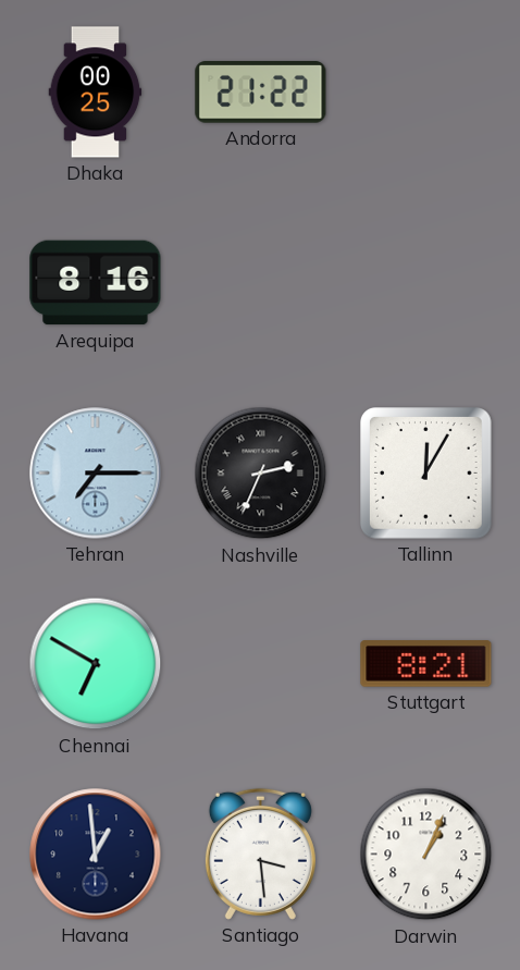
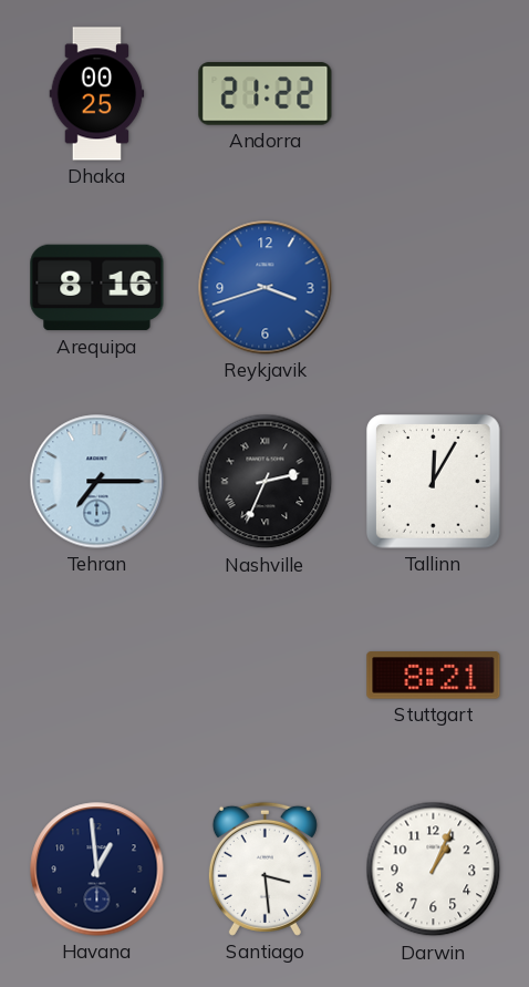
Reykjavik: none -> 3:42 (266, 288)
Chennai: 6:50 -> none (96, 664)
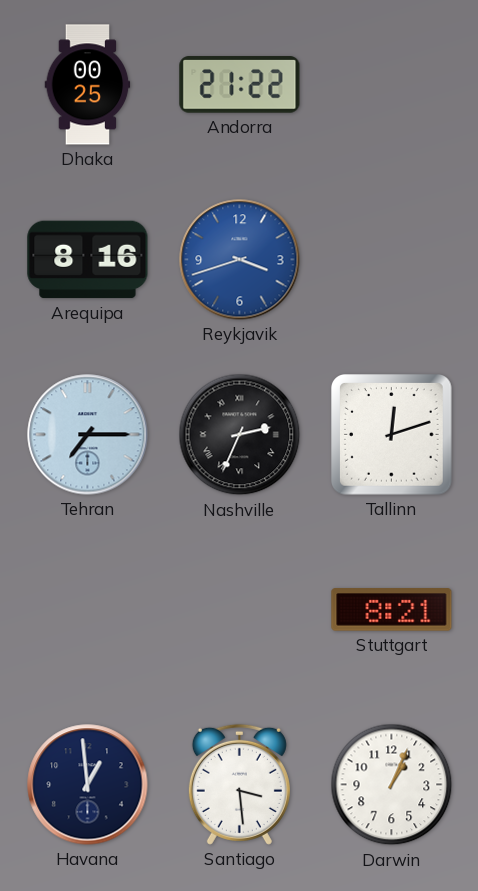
Tallinn: 12:05 -> 12:12 (392, 435)
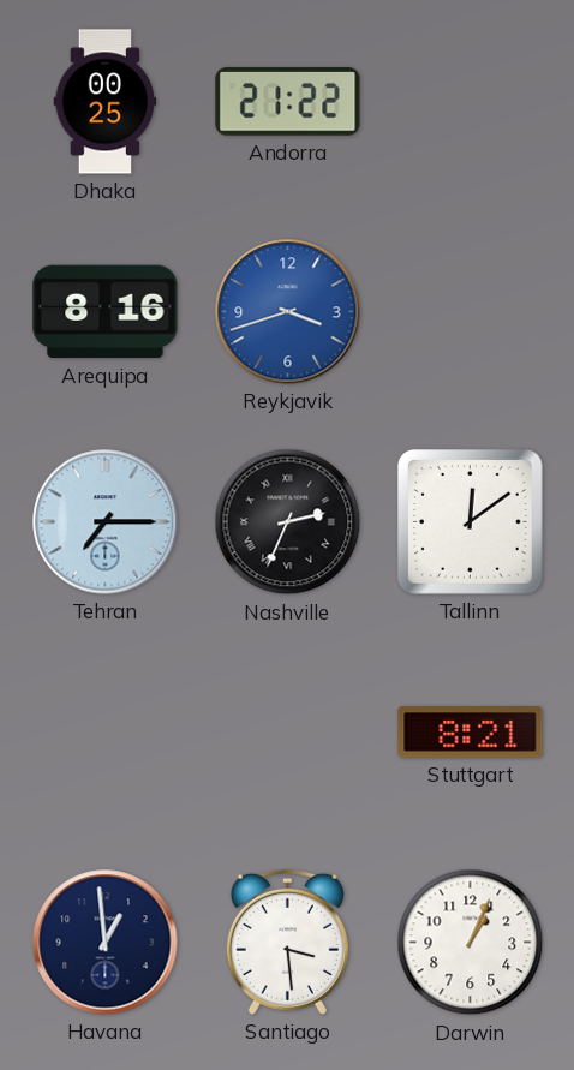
Tallinn: 12:12 -> 12:09 (471, 522)
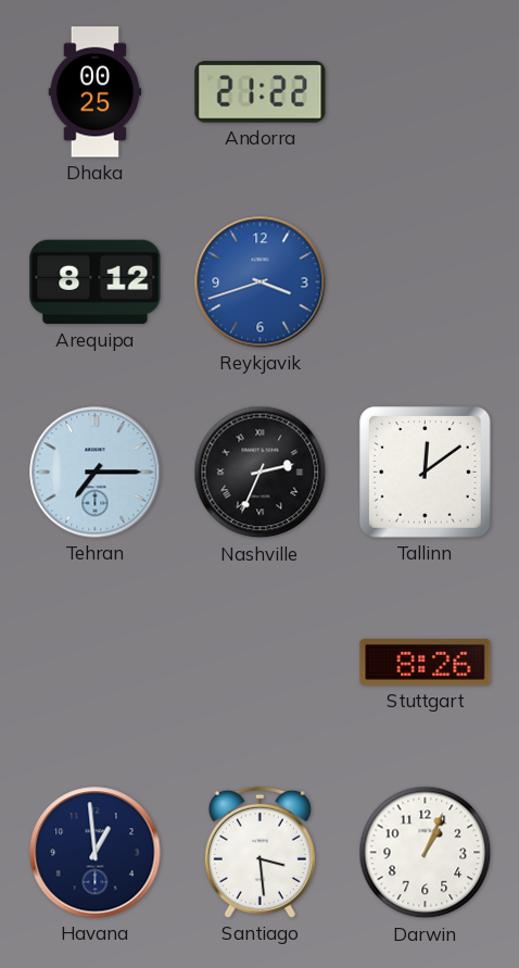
Arequipa: 8:16 -> 8:12 (96, 282)
Stuttgart: 8:21 -> 8:26 (426, 663)
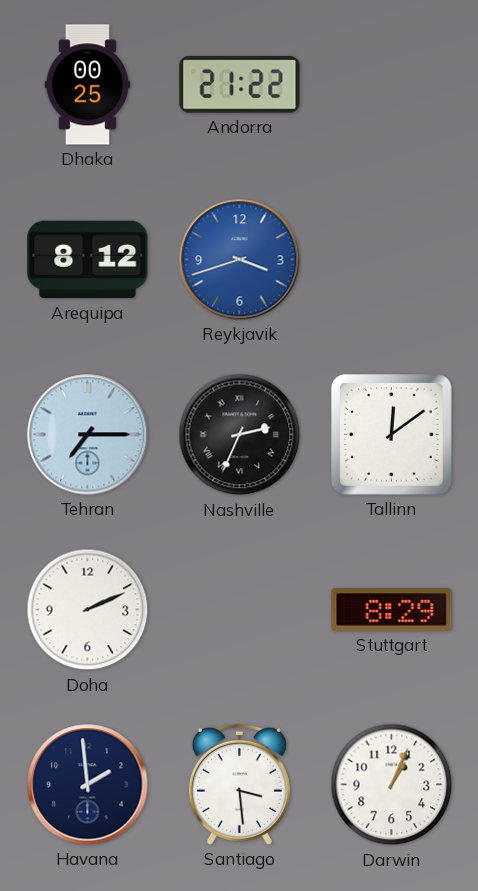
Doha: none -> 2:11 (88, 610)
Stuttgart: 8:26 -> 8:29 (392, 610)
Havana: 12:59 -> 1:59 (88, 785)
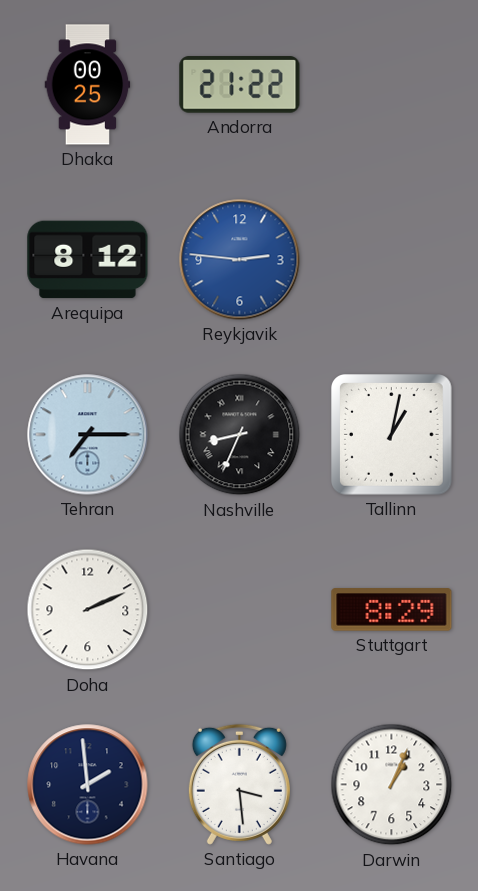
Reykjavik: 3:42 -> 2:46 (240, 260)
Nashville: 2:34 -> 8:34 (240, 435)
Tallinn: 12:09 -> 1:02 (392, 435)
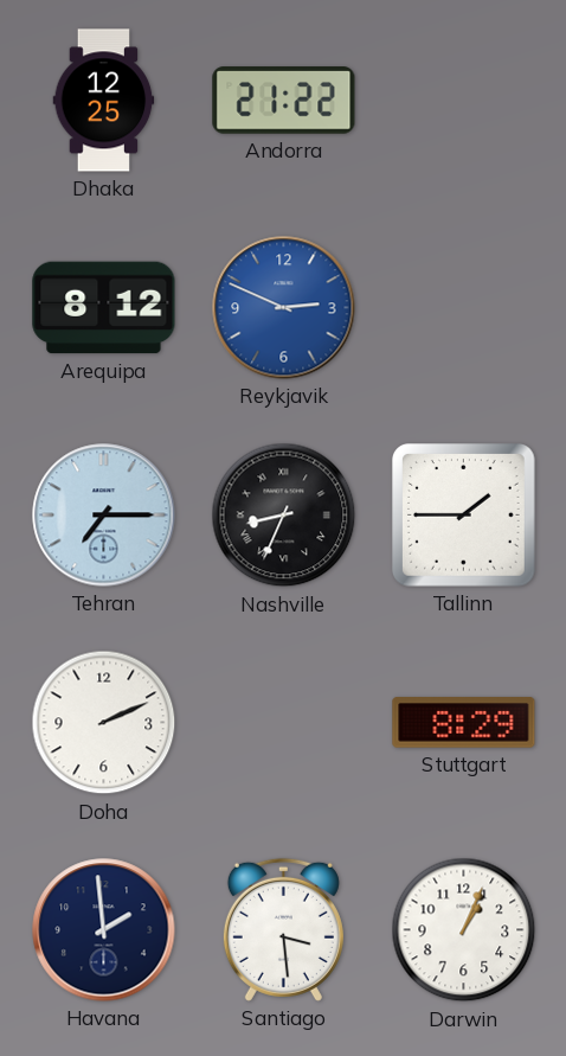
Dhaka: 00:25 -> 12:25 (104, 101)
Reykjavik: 2:46 -> 2:49 (284, 308)
Tallinn: 1:02 -> 1:45 (464, 516)
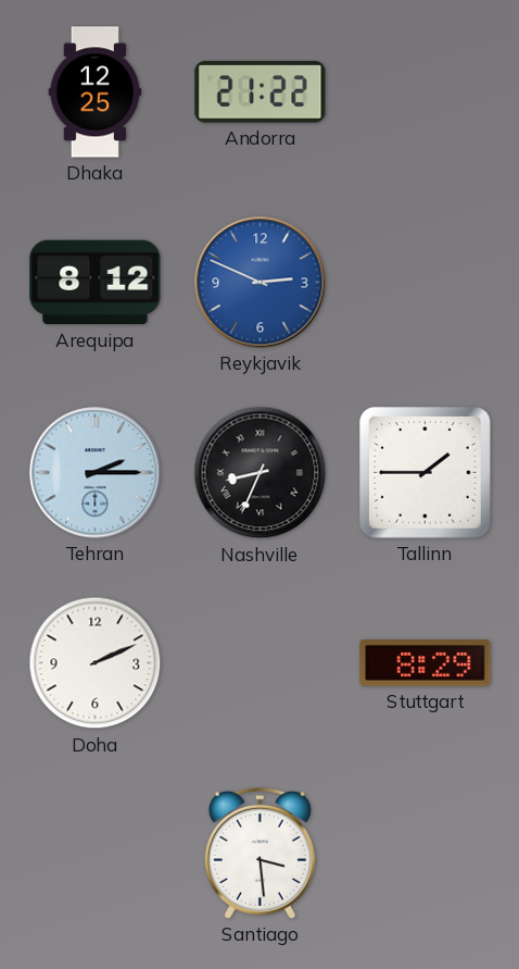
Tehran: 7:15 -> 2:15 (96, 473)
Havana: 1:59 -> none (104, 930)
Darwin: 1:04 -> none (464, 930)
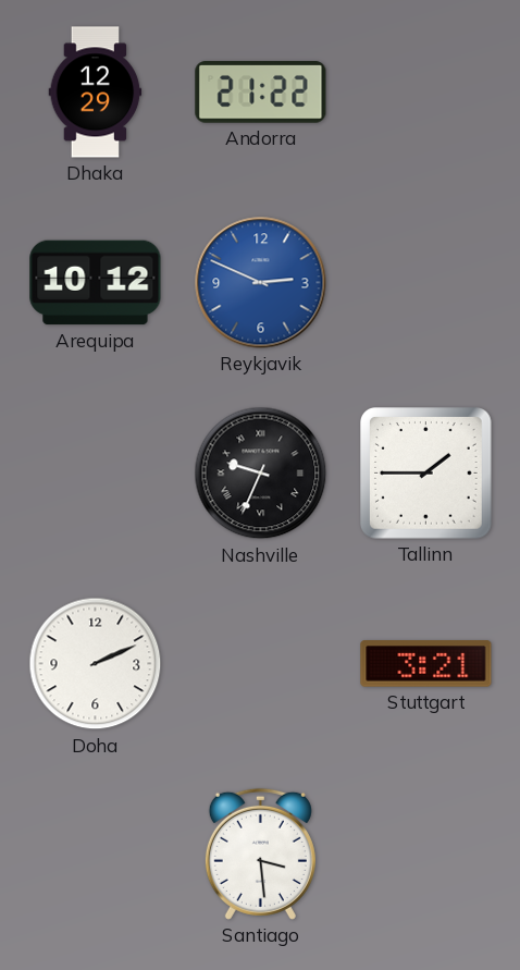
Dhaka: 12:25 -> 12:29 (96, 93)
Arequipa: 8:12 -> 10:12 (96, 283)
Tehran: 2:15 -> none (96, 473)
Nashville: 8:34 -> 9:34 (261, 474)
Stuttgart: 8:29 -> 3:21 (426, 664)
